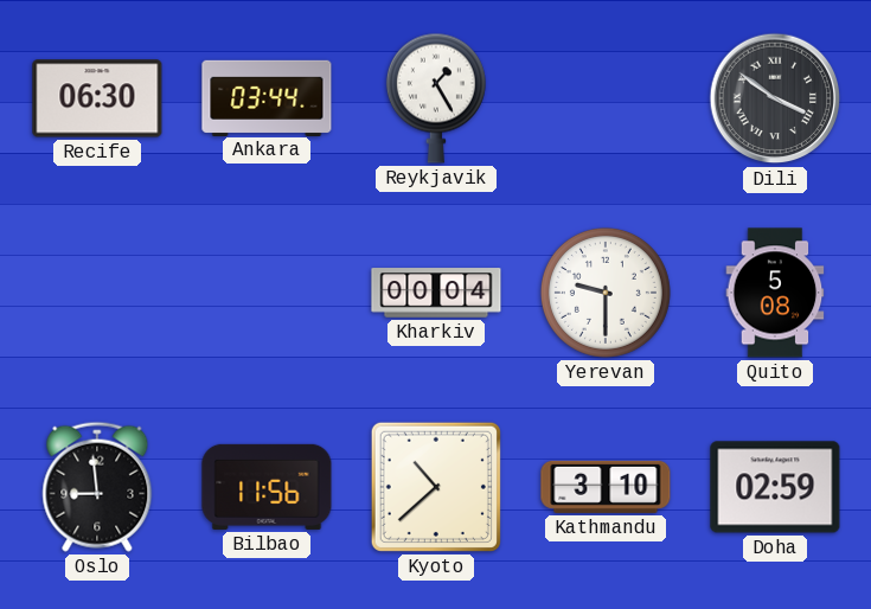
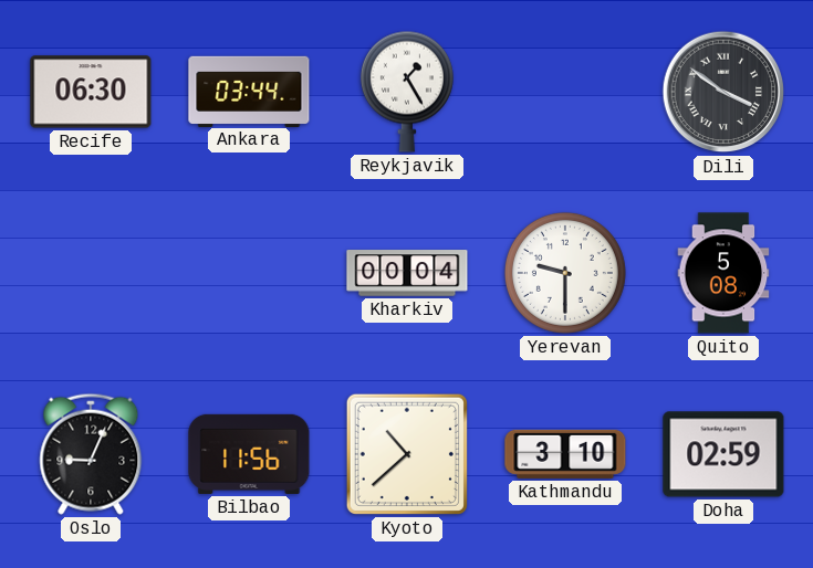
Oslo: 8:59 -> 9:04 (91, 454)
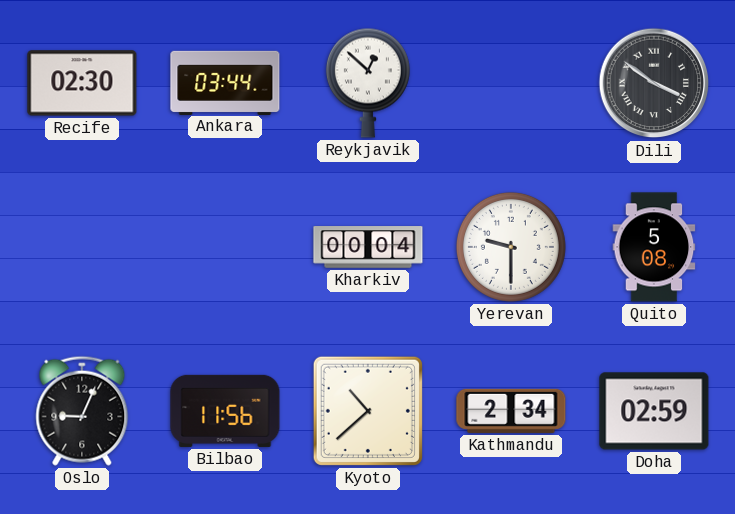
Recife: 06:30 -> 02:30 (82, 83)
Reykjavik: 1:25 -> 12:52 (368, 83)
Kathmandu: 3:10 -> 2:34 (511, 411)
